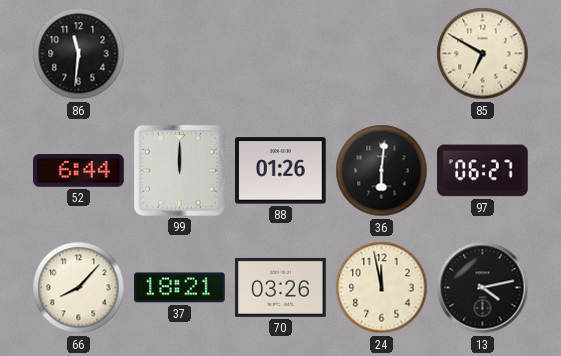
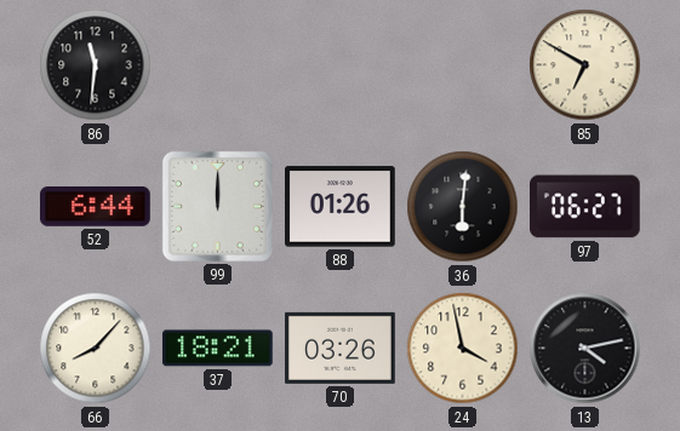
24: 11:58 -> 3:58 (463, 349)
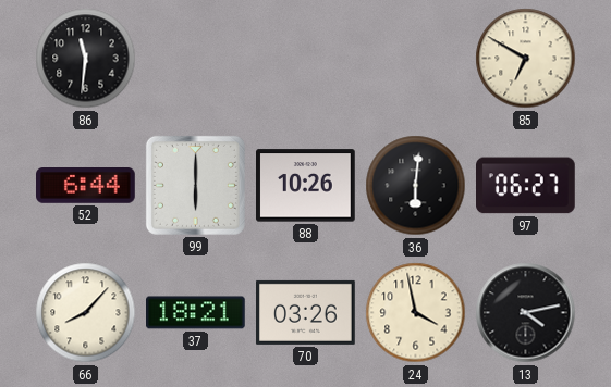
99: 12:00 -> 6:00 (195, 185)
88: 01:26 -> 10:26 (306, 186)
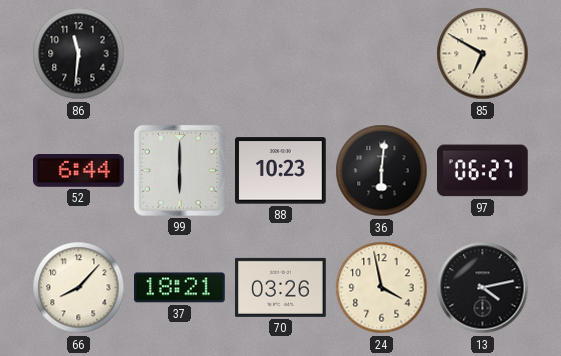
88: 10:26 -> 10:23 (281, 171)
